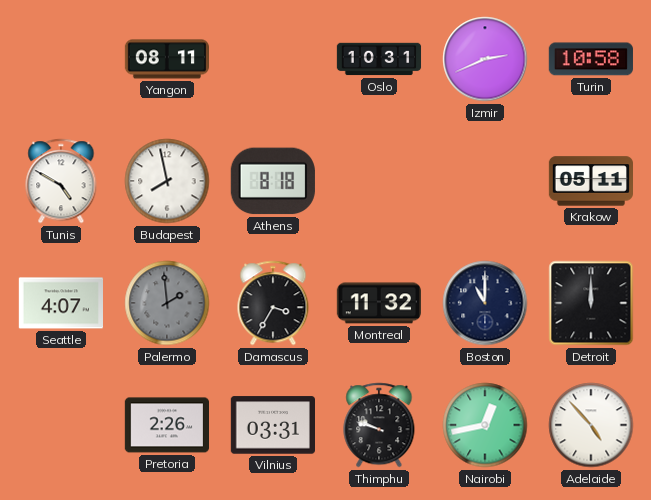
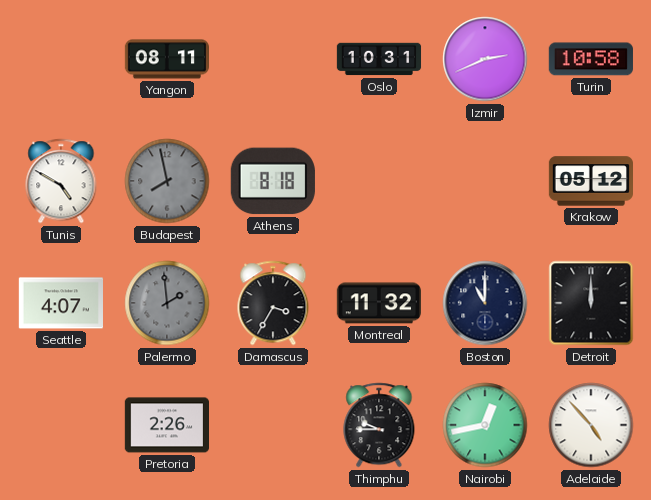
Budapest dial: white -> grey (167, 181)
Krakow: 05:11 -> 05:12 (590, 181)
Vilnius: 03:31 -> none (272, 425)
Thimphu: 9:48 -> 9:45 (379, 425)
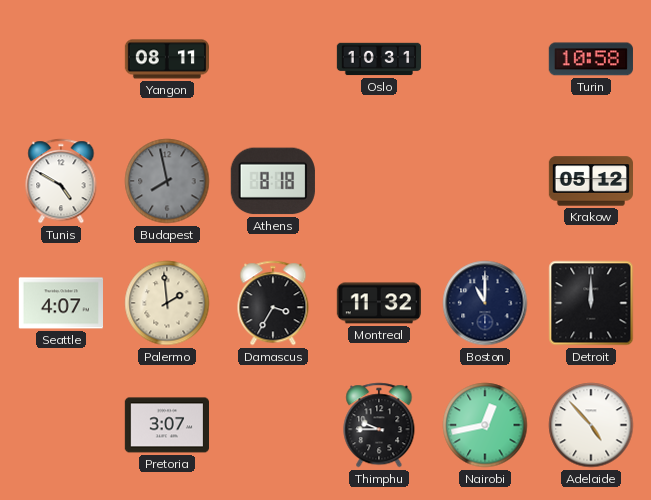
Izmir: 2:41 -> none (485, 59)
Palermo dial: grey -> cream (167, 303)
Pretoria: 2:26 -> 3:07 (166, 425)
